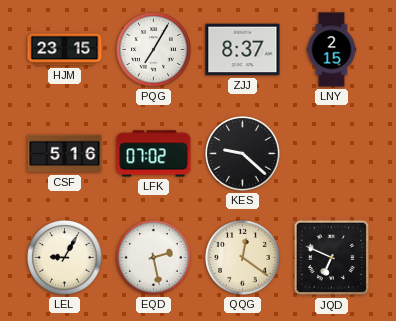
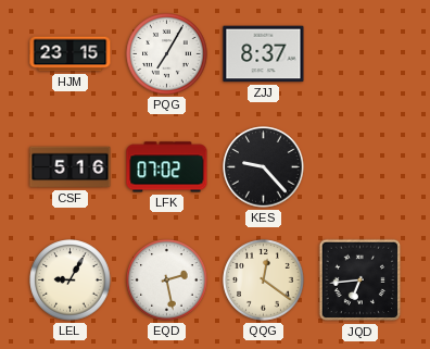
LNY: 2:15 -> none (332, 50)
KES: 9:22 -> 9:23 (264, 167)
JQD: 6:49 -> 6:44 (361, 281)
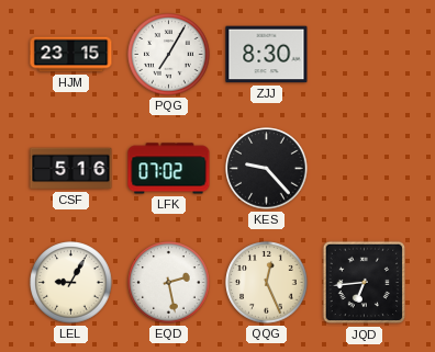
ZJJ: 8:37 -> 8:30 (267, 55)
QQG: 12:21 -> 12:26 (267, 283)
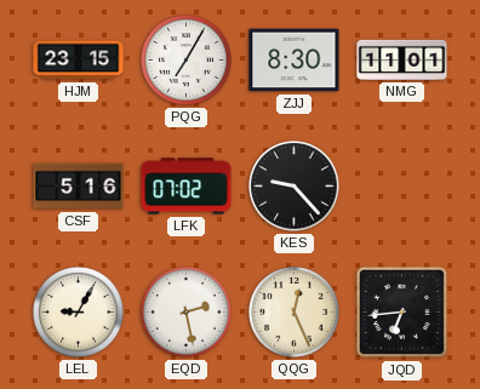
NMG: none -> 11:01 (402, 59)
